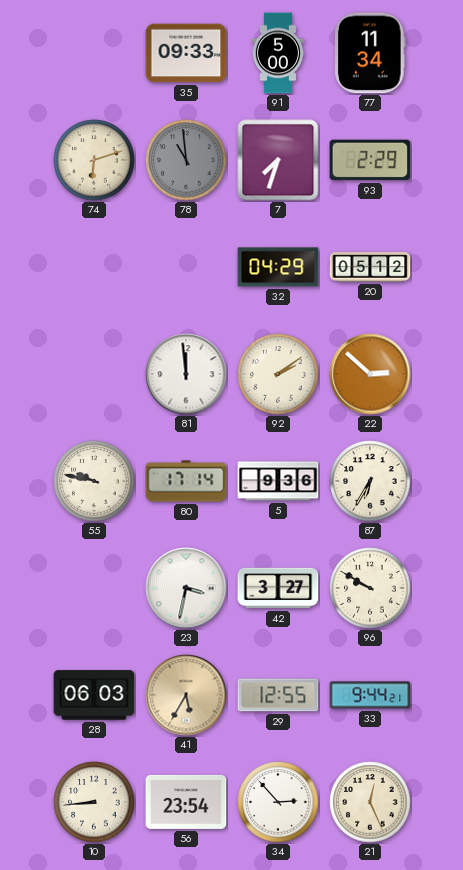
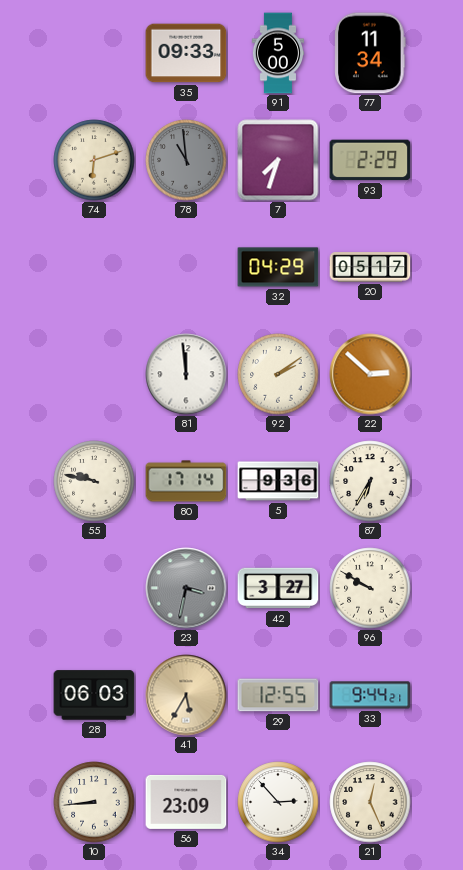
20: 05:12 -> 05:17 (370, 267)
23 dial: white -> grey (186, 588)
56: 23:54 -> 23:09 (186, 802)
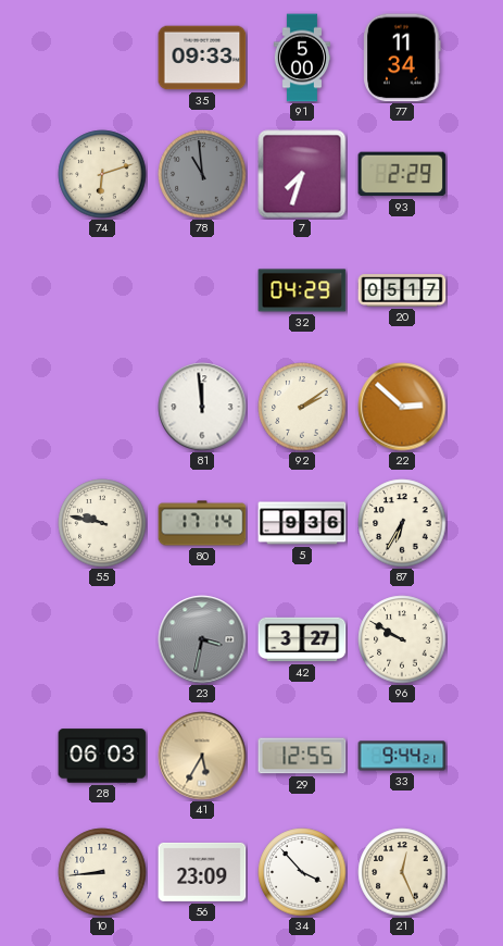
34: 2:53 -> 3:53 (302, 872)
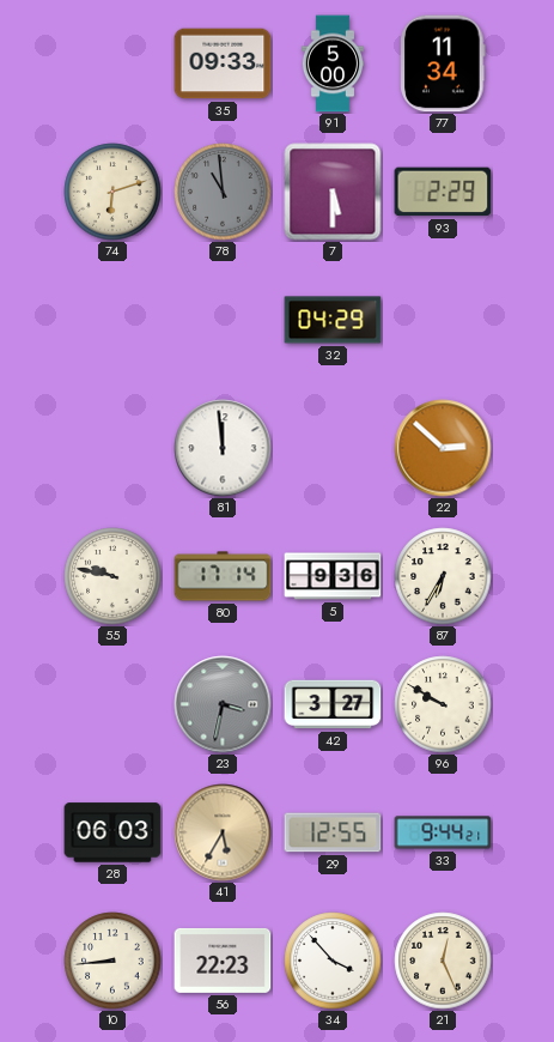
7: 7:33 -> 5:30 (333, 192)
20: 05:17 -> none (402, 290)
92: 2:09 -> none (302, 407)
56: 23:09 -> 22:23 (223, 961)
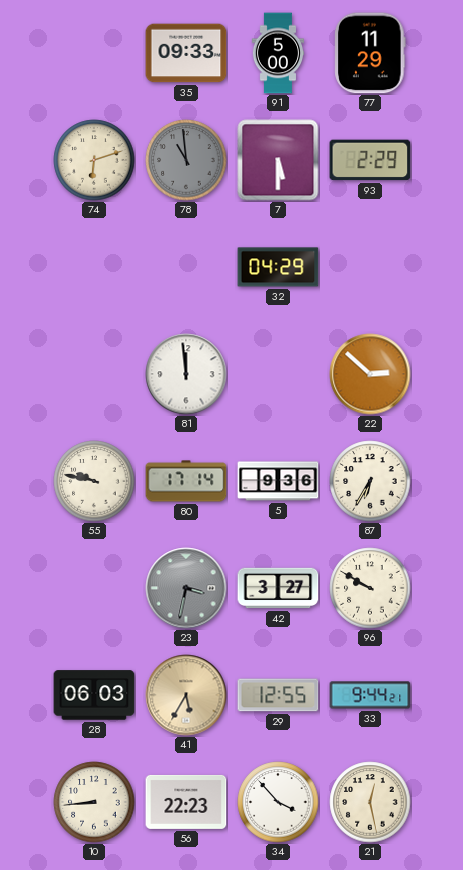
77: 11:34 -> 11:29 (370, 53)
21: 12:26 -> 12:28 (370, 802)
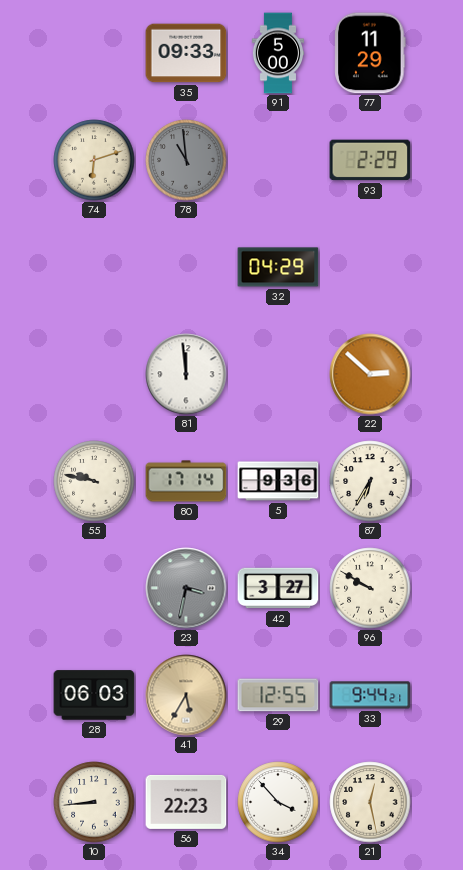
7: 5:30 -> none (278, 160)
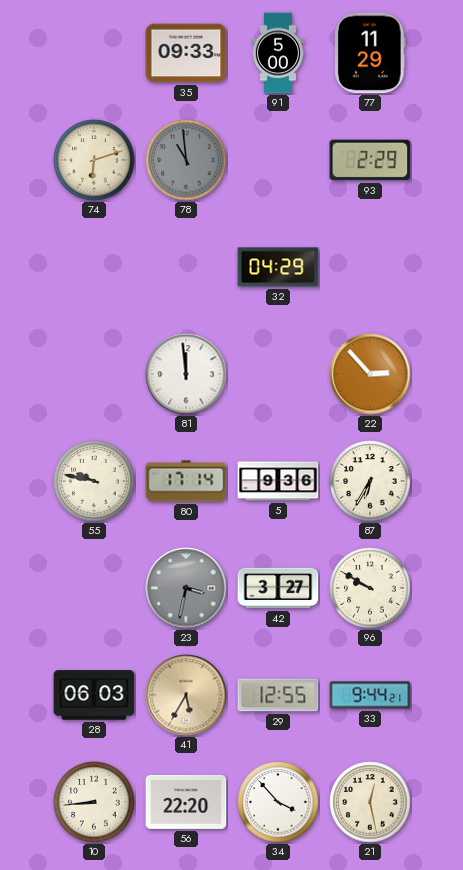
22: 2:52 -> 2:53 (370, 374)
56: 22:23 -> 22:20 (186, 802)
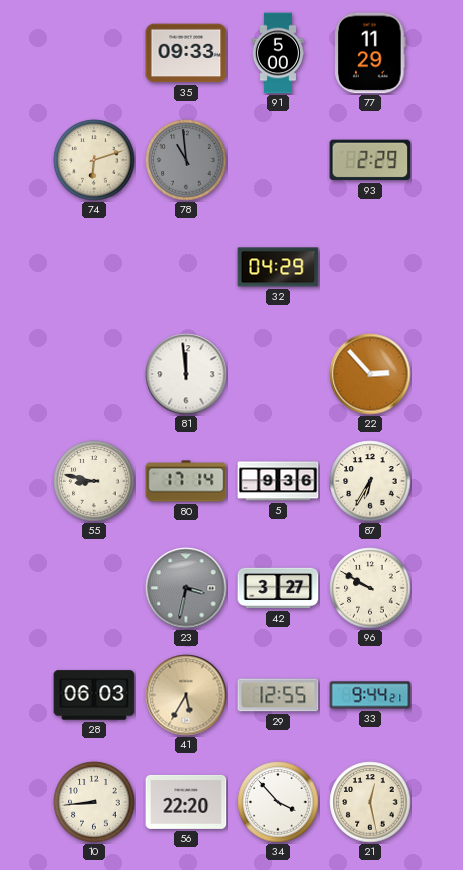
55: 9:47 -> 8:47 (94, 481)
